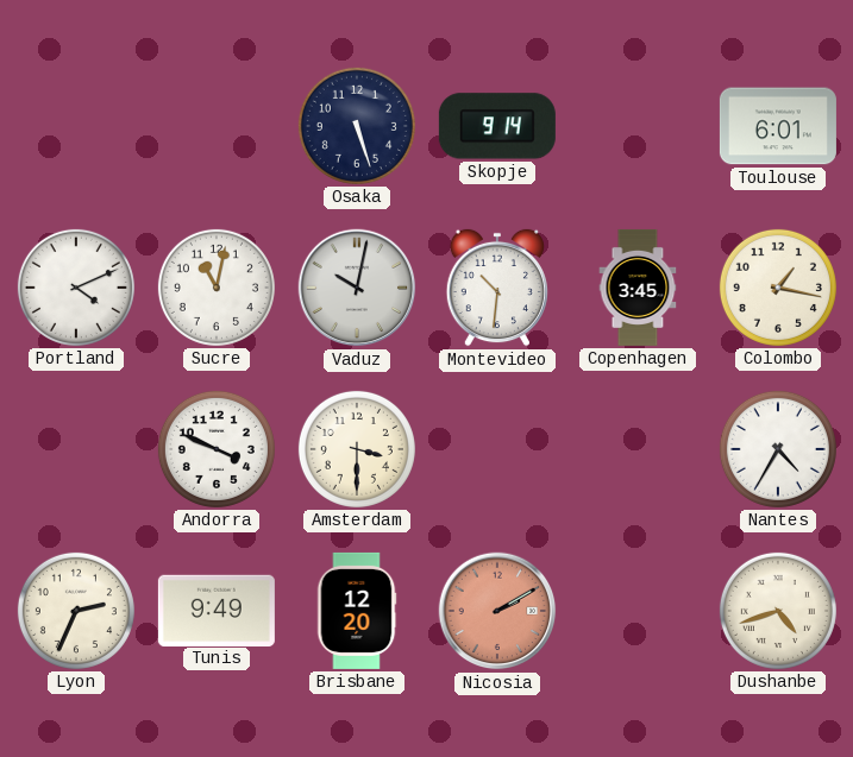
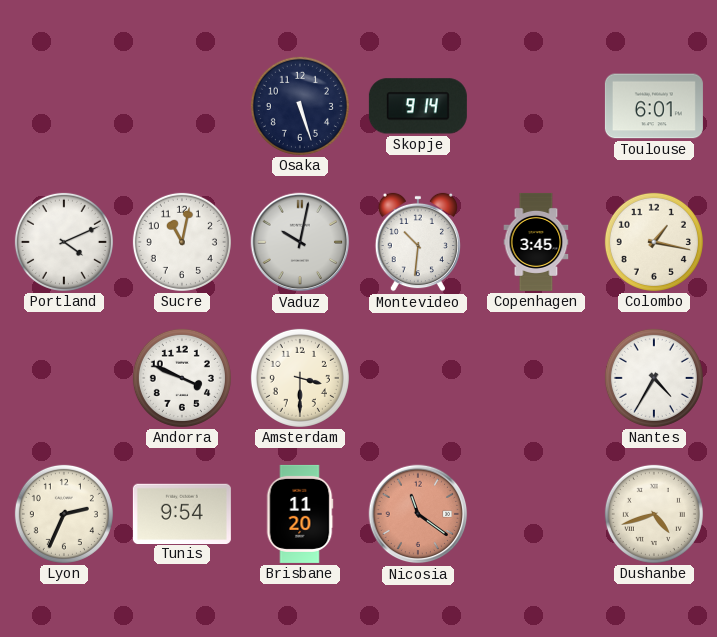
Tunis: 9:49 -> 9:54 (182, 513)
Brisbane: 12:20 -> 11:20 (300, 514)
Nicosia: 2:10 -> 11:21 (418, 514)
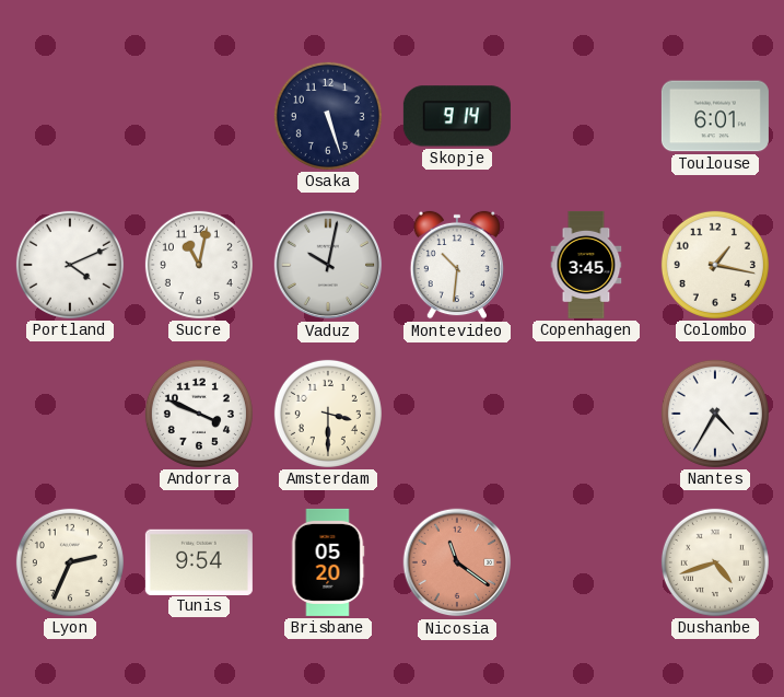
Brisbane: 11:20 -> 05:20 (328, 562)
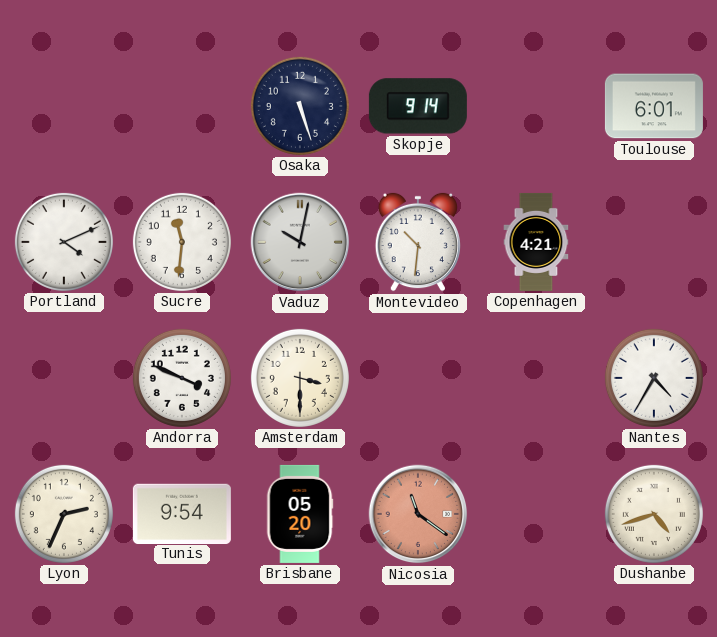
Sucre: 11:02 -> 11:31 (182, 242)
Copenhagen: 3:45 -> 4:21 (536, 242)
Colombo: 1:17 -> none (715, 265)
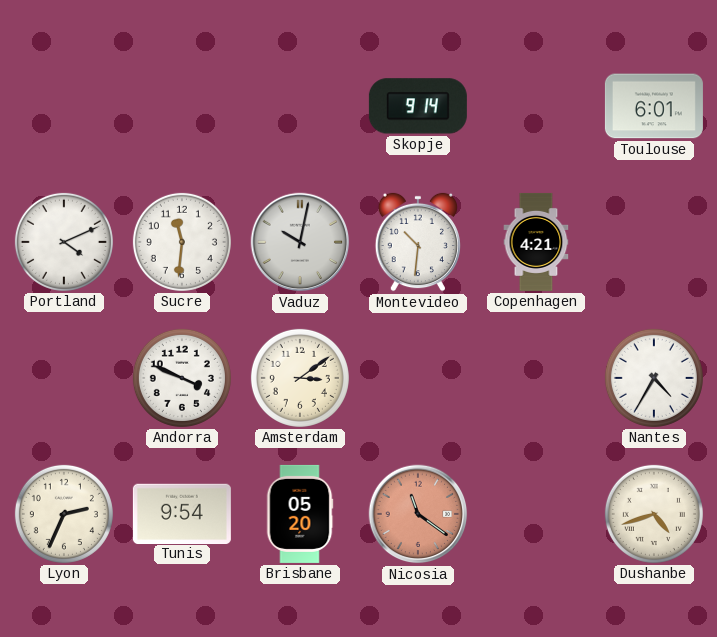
Osaka: 5:27 -> none (300, 106)
Amsterdam: 3:30 -> 3:09 (300, 378)
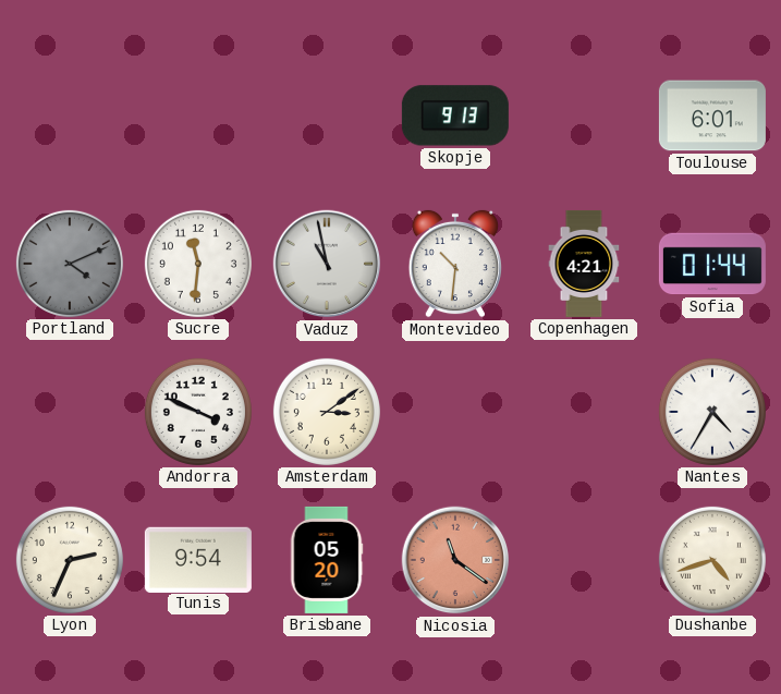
Skopje: 9:14 -> 9:13 (455, 115)
Portland dial: white -> grey (70, 264)
Vaduz: 10:02 -> 10:58 (327, 264)
Sofia: none -> 01:44 (712, 264)
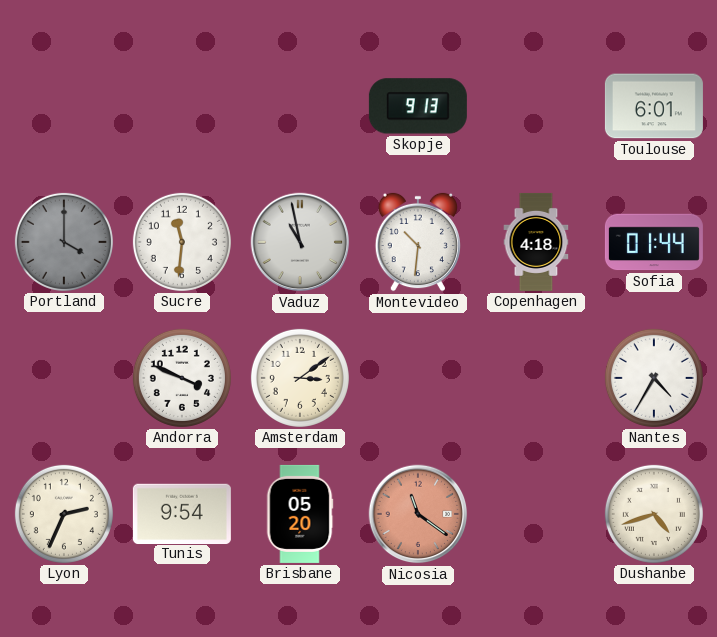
Portland: 4:11 -> 4:00 (64, 242)
Copenhagen: 4:21 -> 4:18 (536, 242)
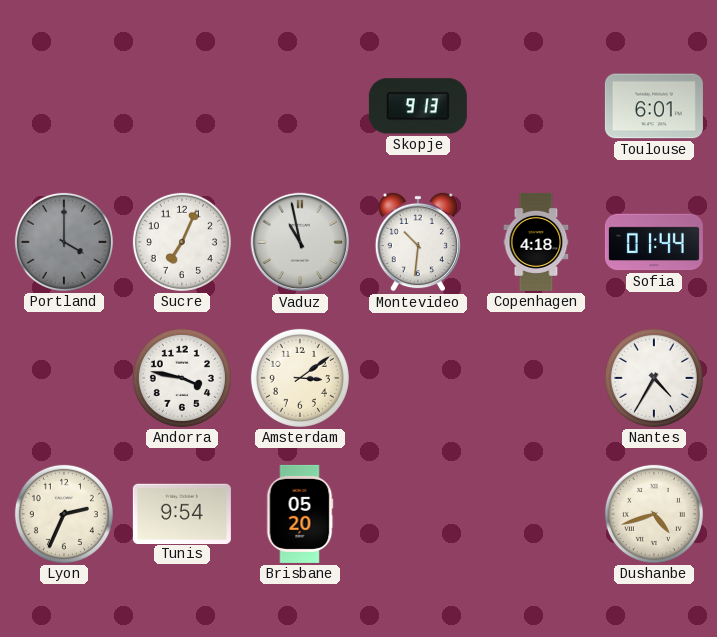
Sucre: 11:31 -> 7:04 (182, 242)
Andorra: 3:49 -> 3:47 (182, 378)
Nicosia: 11:21 -> none (418, 514)
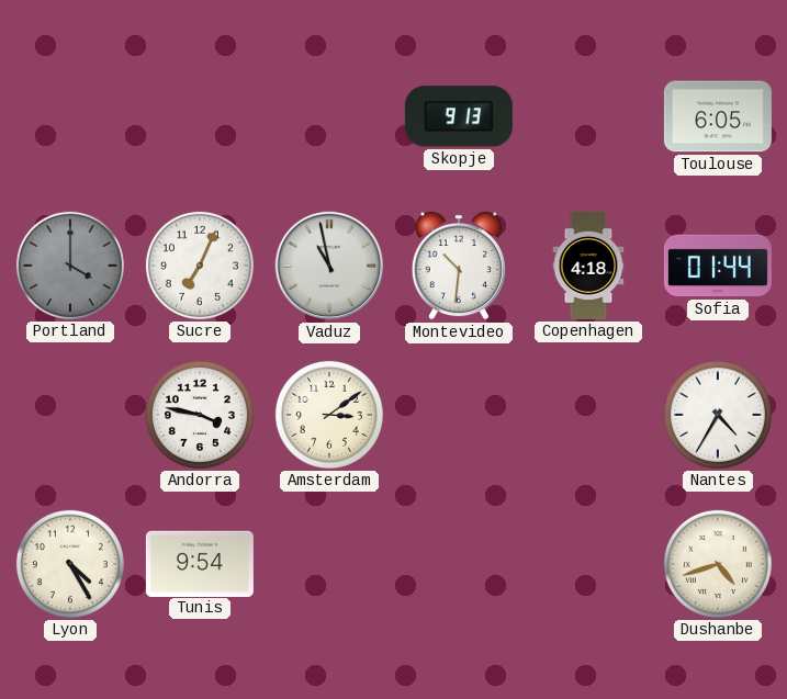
Toulouse: 6:01 -> 6:05 (718, 116)
Lyon: 2:34 -> 4:25 (70, 564)
Brisbane: 05:20 -> none (300, 514)
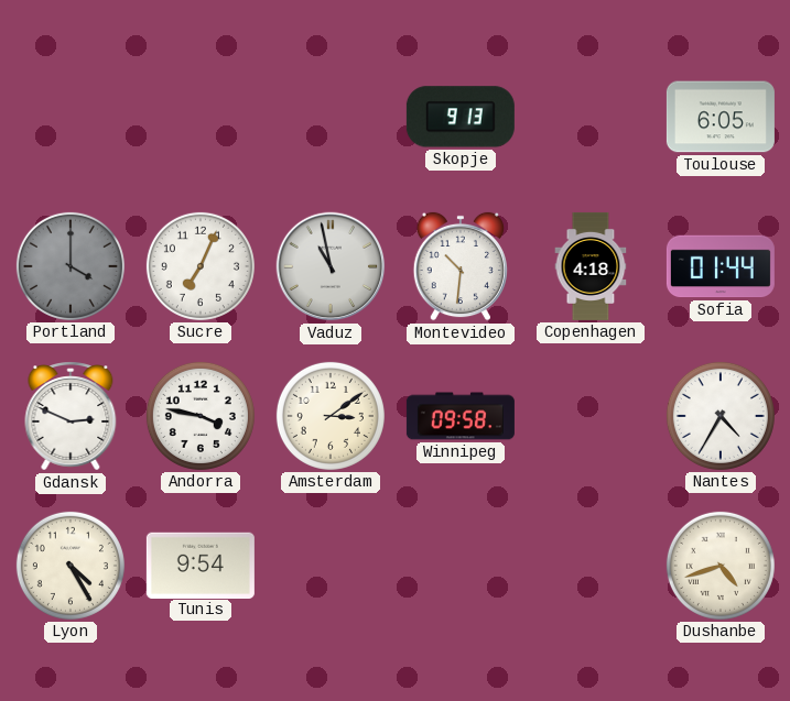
Gdansk: none -> 2:49 (71, 416)
Winnipeg: none -> 09:58 (461, 416)
